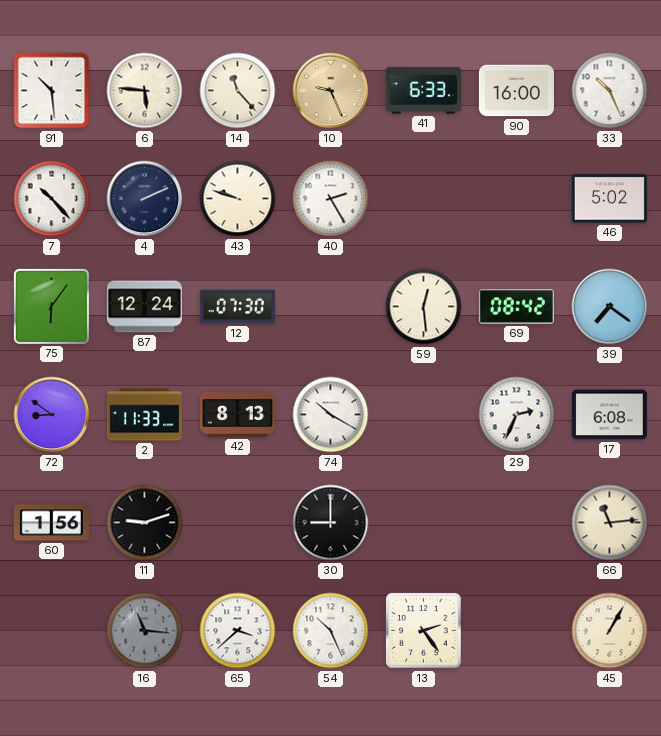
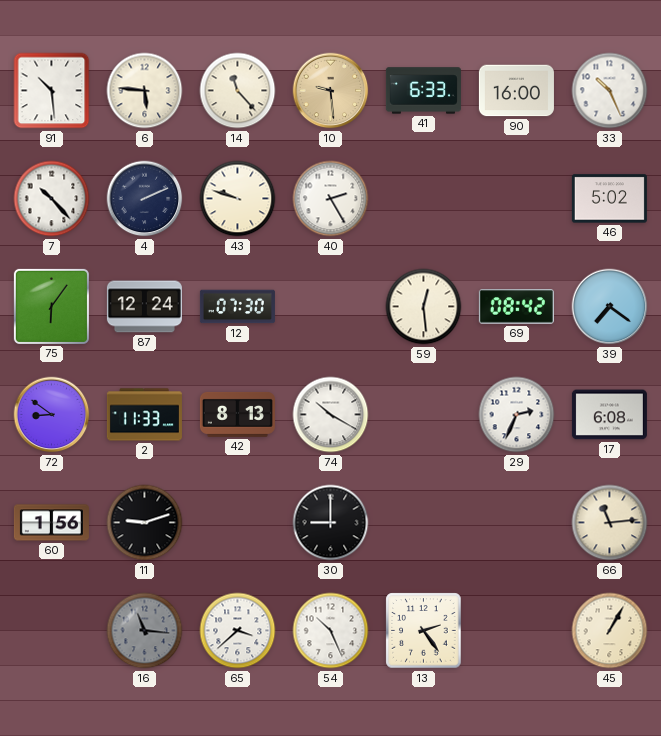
10: 9:26 -> 9:29 (331, 91)
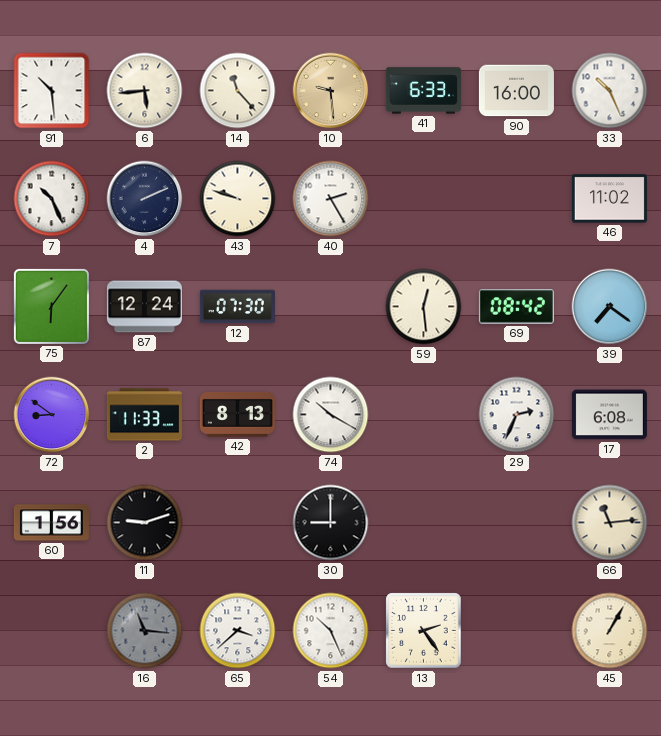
6: 5:46 -> 5:44 (145, 91)
7: 10:23 -> 10:26 (52, 199)
46: 5:02 -> 11:02 (609, 199)
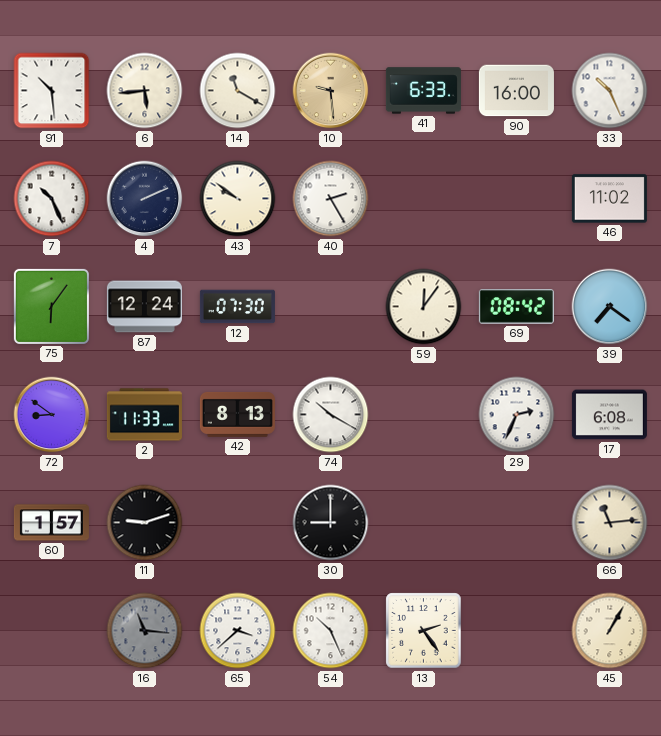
14: 11:23 -> 11:20 (238, 91)
43: 9:48 -> 9:51 (238, 199)
59: 12:29 -> 12:06 (424, 307)
60: 1:56 -> 1:57 (51, 523)
